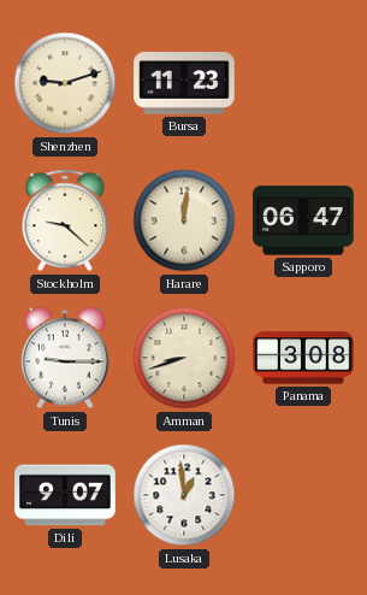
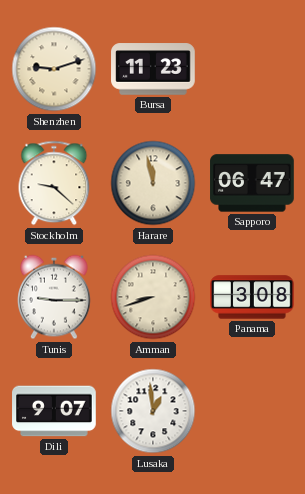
Harare: 12:01 -> 11:58 (153, 183)
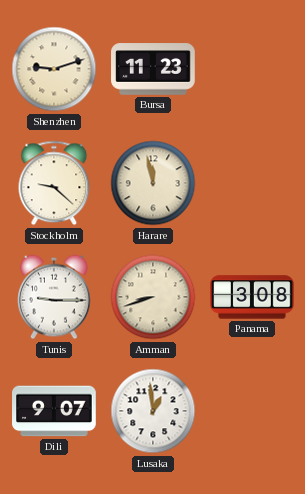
Sapporo: 06:47 -> none (252, 183)
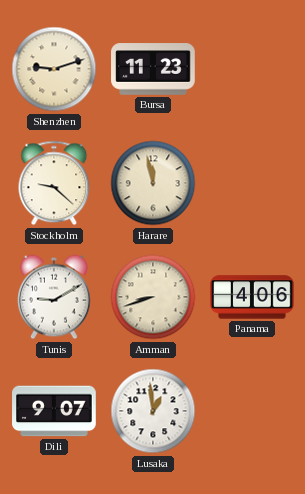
Tunis: 9:15 -> 9:10 (55, 297)
Panama: 3:08 -> 4:06 (252, 297)
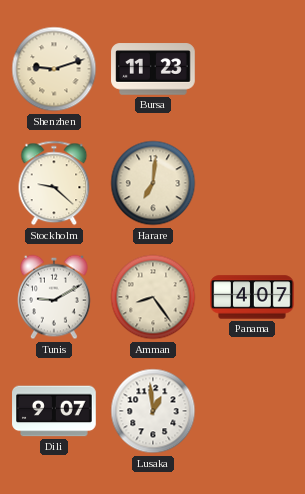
Harare: 11:58 -> 7:01 (153, 183)
Amman: 8:42 -> 8:24 (153, 297)
Panama: 4:06 -> 4:07 (252, 297)
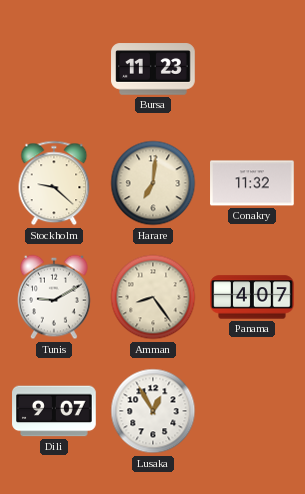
Shenzhen: 9:12 -> none (54, 69)
Conakry: none -> 11:32 (252, 183)
Lusaka: 12:59 -> 12:55 (153, 411)
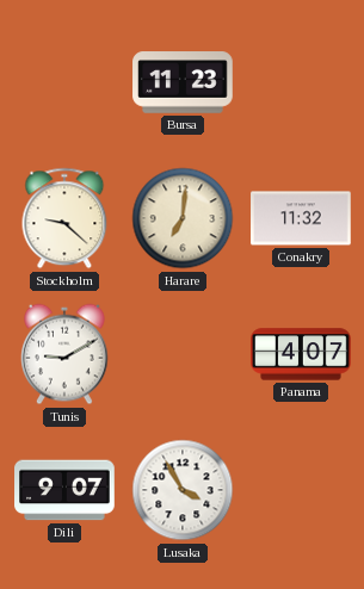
Amman: 8:24 -> none (153, 297)
Lusaka: 12:55 -> 3:55 (183, 490)
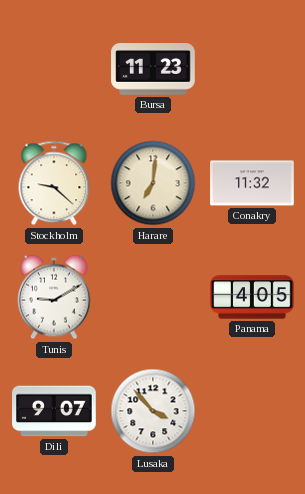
Panama: 4:07 -> 4:05 (252, 297)
Lusaka: 3:55 -> 3:53 (153, 411)
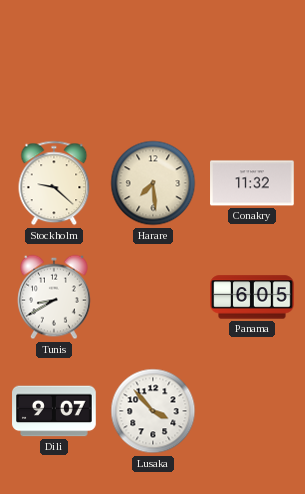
Bursa: 11:23 -> none (153, 69)
Harare: 7:01 -> 7:29 (153, 183)
Tunis: 9:10 -> 8:40 (55, 297)
Panama: 4:05 -> 6:05 (252, 297)
